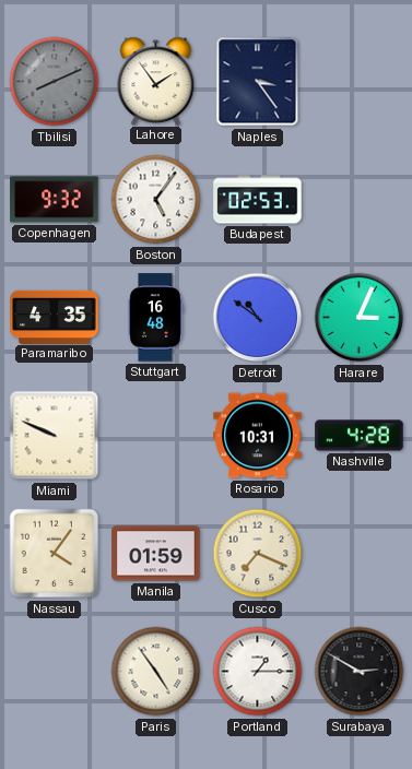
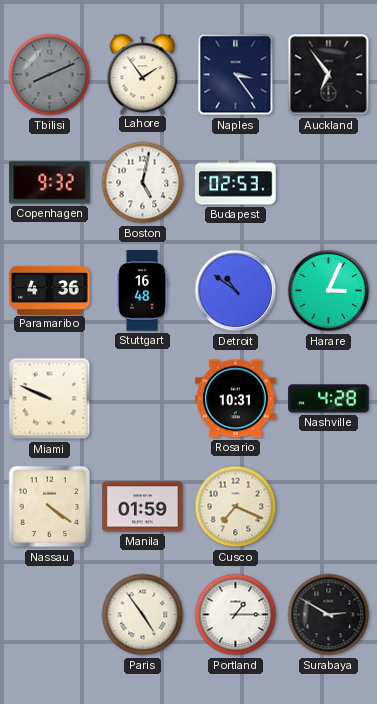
Auckland: none -> 6:54 (329, 75)
Boston: 5:06 -> 5:02 (143, 183)
Paramaribo: 4:35 -> 4:36 (50, 290)
Nassau: 4:06 -> 4:21 (50, 507)
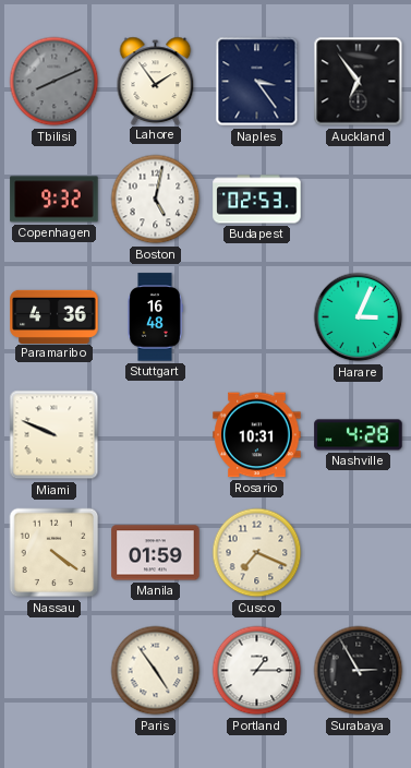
Detroit: 10:51 -> none (236, 291)
Surabaya: 2:50 -> 2:55 (359, 671)
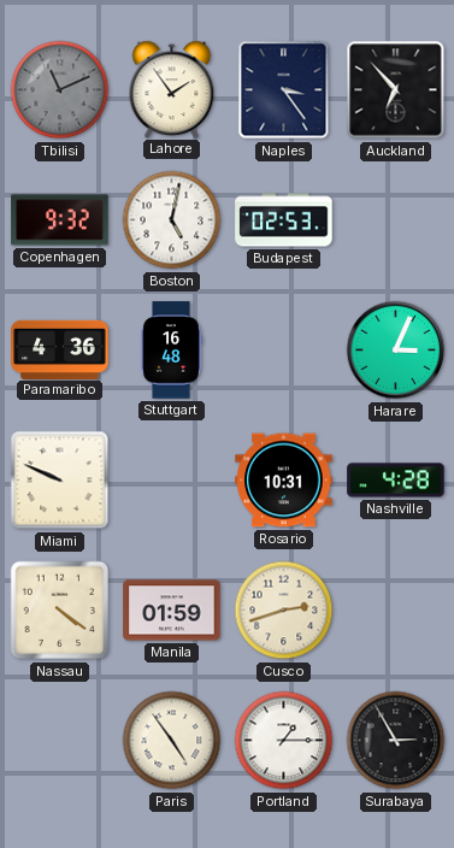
Tbilisi: 8:11 -> 11:11 (60, 90)
Auckland: 6:54 -> 6:53 (396, 90)
Cusco: 7:19 -> 2:42 (284, 611)
